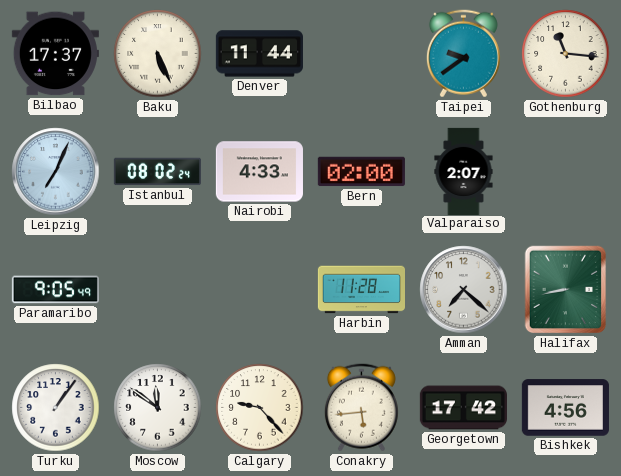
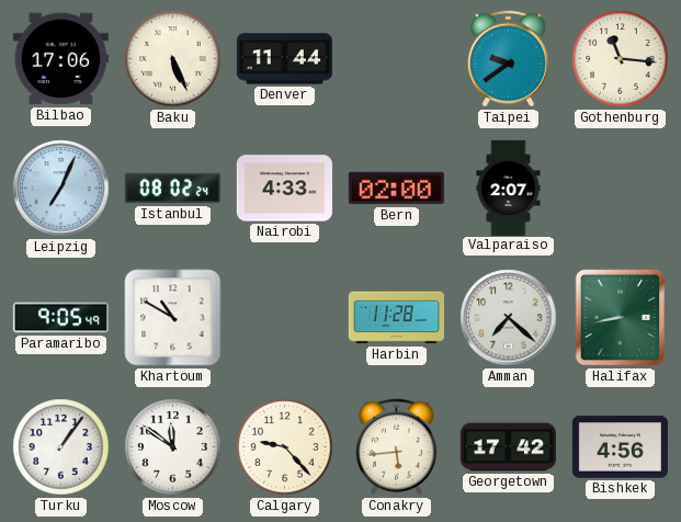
Bilbao: 17:37 -> 17:06 (60, 59)
Khartoum: none -> 10:50 (173, 318)
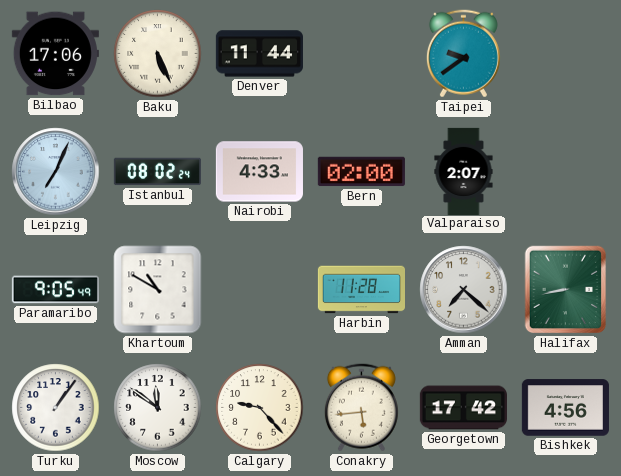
Gothenburg: 11:16 -> none (621, 59)
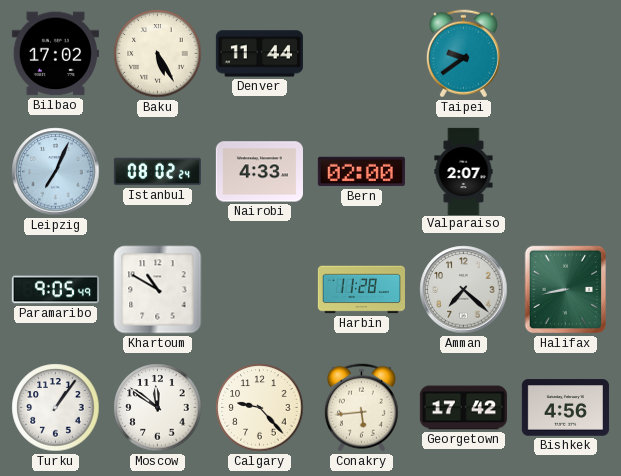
Bilbao: 17:06 -> 17:02 (55, 54)
Baku: 5:26 -> 5:25 (158, 54)
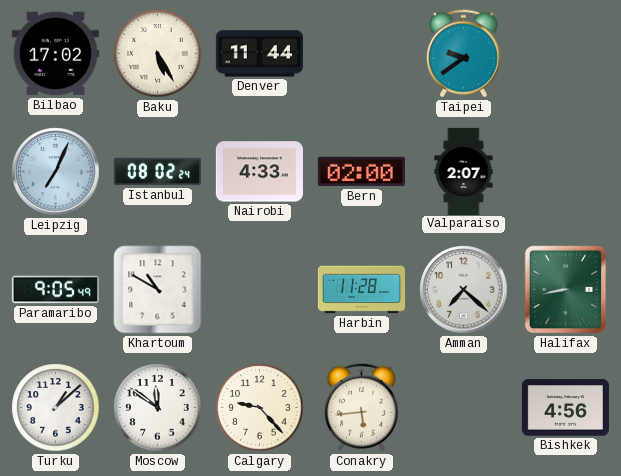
Turku: 1:06 -> 1:08 (56, 408)
Georgetown: 17:42 -> none (463, 408)
